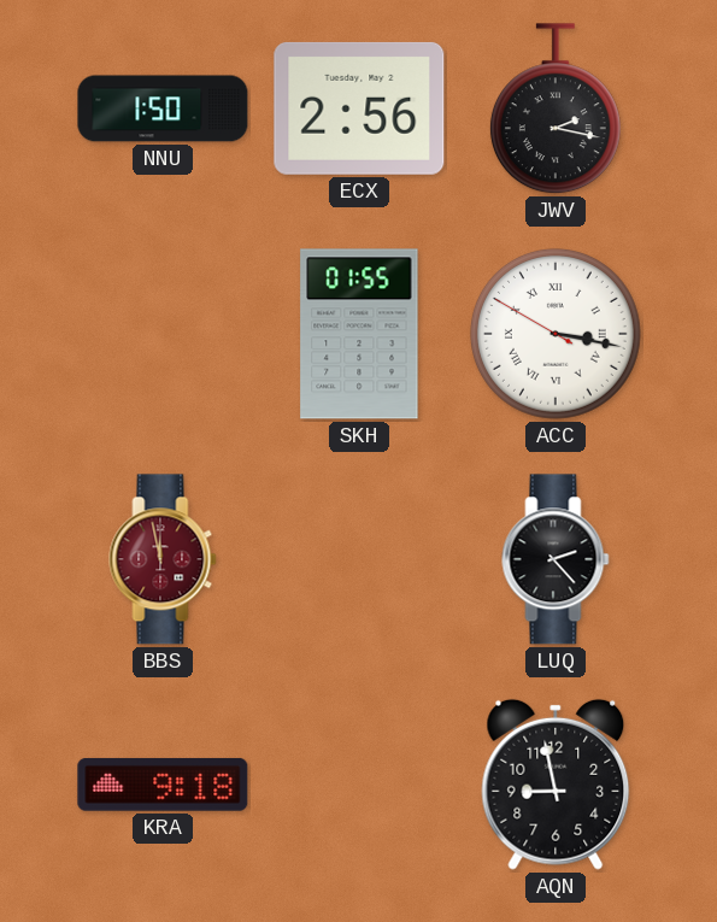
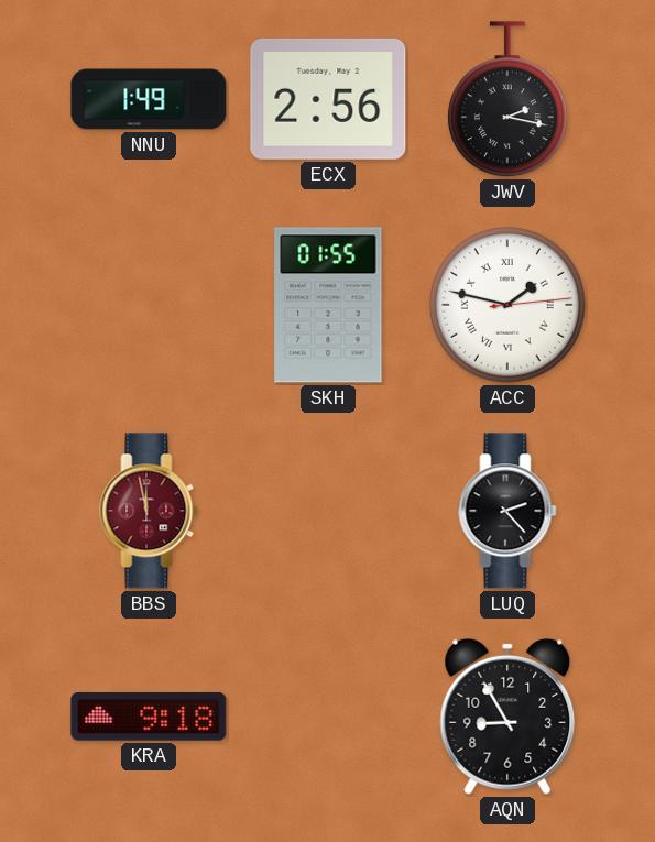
NNU: 1:50 -> 1:49 (149, 99)
ACC: 3:16 -> 1:47 (507, 305)
AQN: 8:58 -> 8:55 (507, 717)
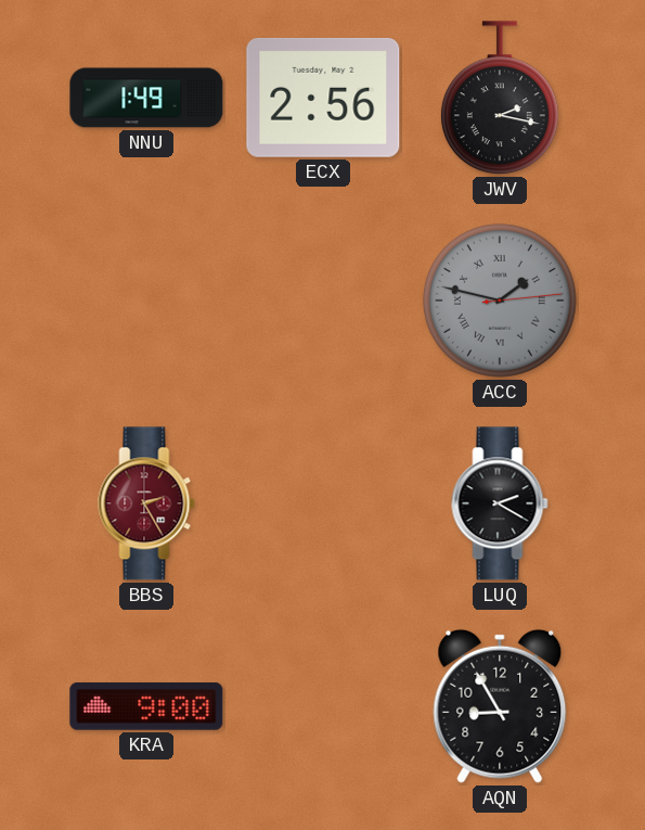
SKH: 01:55 -> none (328, 305)
ACC dial: white -> grey (500, 301)
BBS: 11:58 -> 2:25 (146, 503)
LUQ: 2:23 -> 2:20 (500, 503)
KRA: 9:18 -> 9:00 (146, 706)
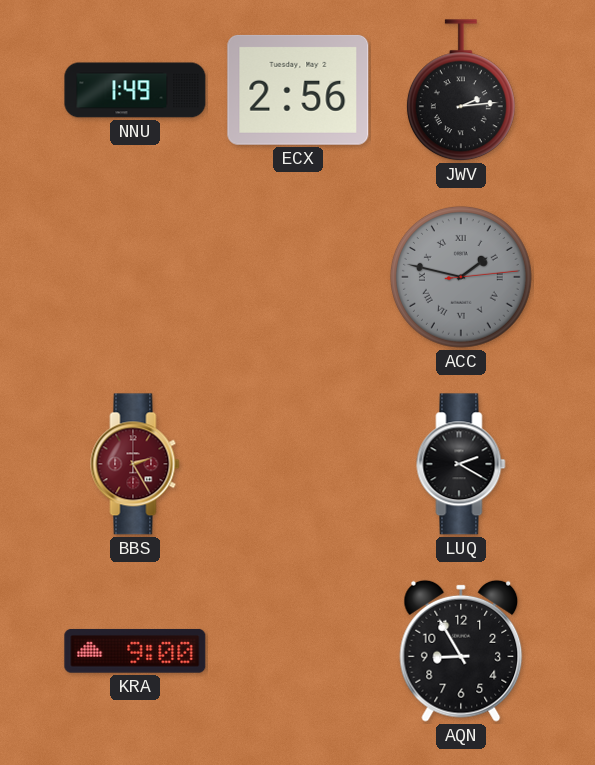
JWV: 2:17 -> 2:14 (461, 91)
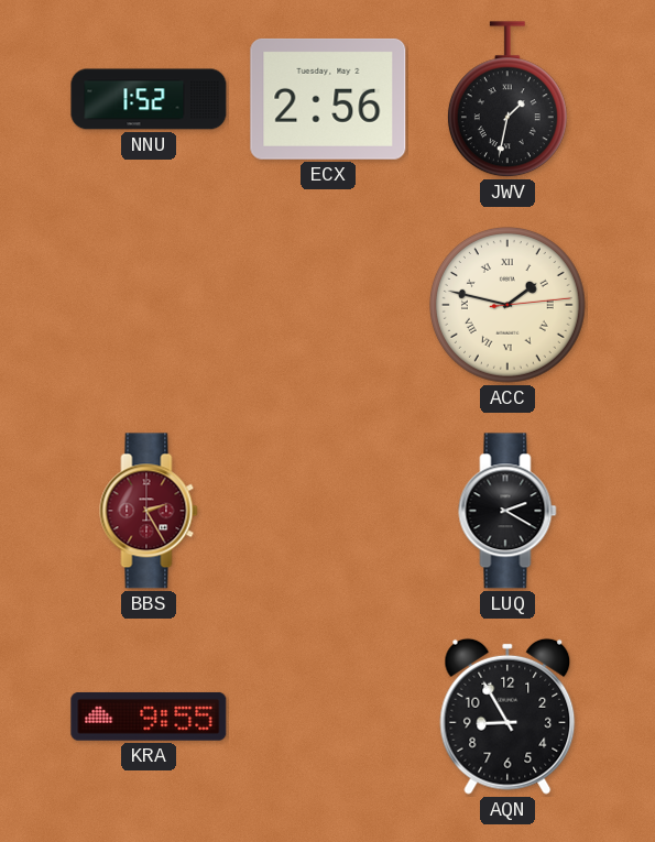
NNU: 1:49 -> 1:52 (149, 99)
JWV: 2:14 -> 1:32 (507, 100)
ACC dial: grey -> cream (507, 305)
KRA: 9:00 -> 9:55 (149, 717)
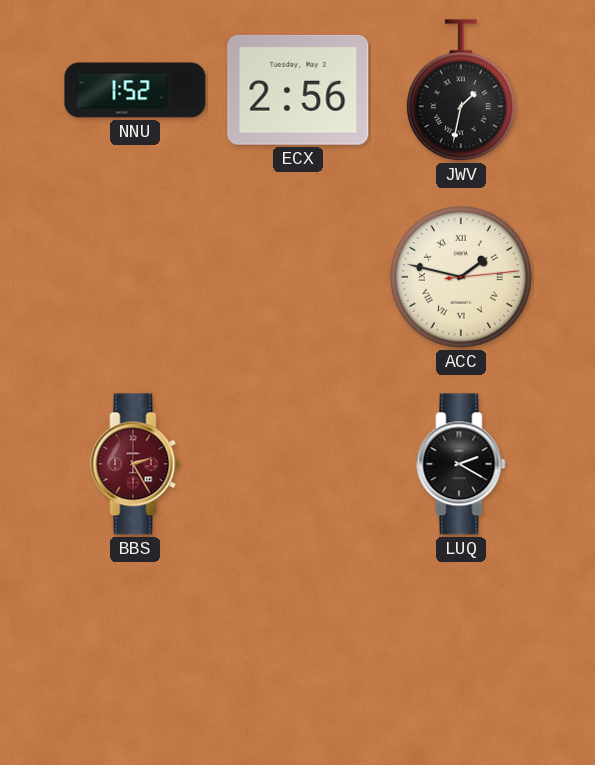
KRA: 9:55 -> none (149, 717)
AQN: 8:55 -> none (507, 717)
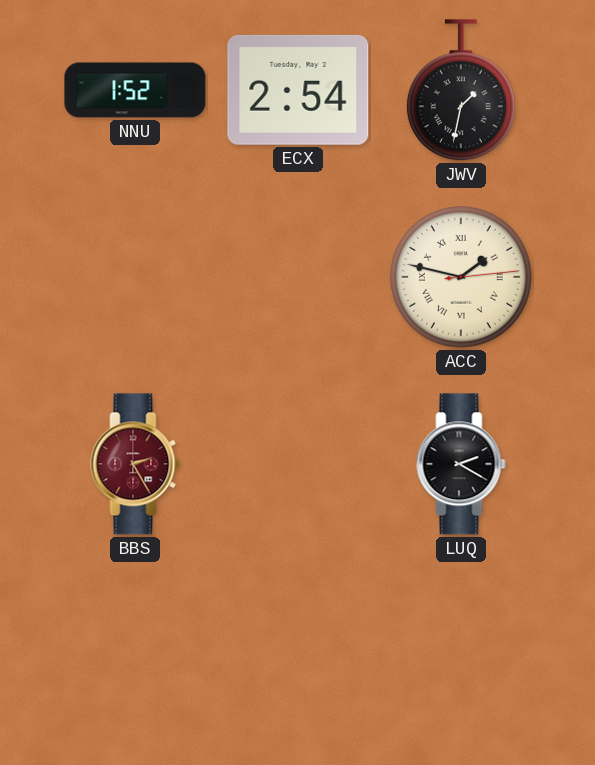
ECX: 2:56 -> 2:54 (298, 90)
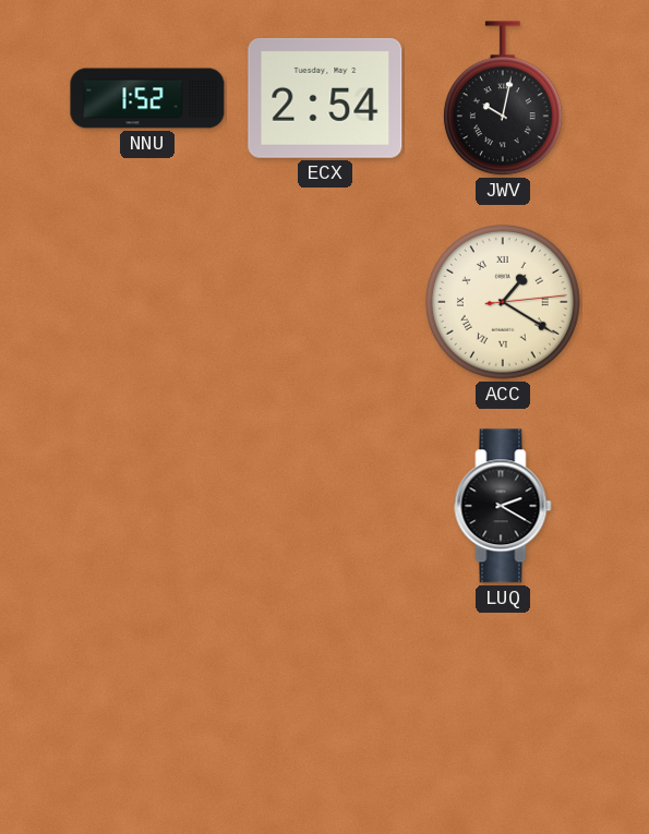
JWV: 1:32 -> 10:02 (503, 99)
ACC: 1:47 -> 1:20 (503, 302)
BBS: 2:25 -> none (135, 464)
